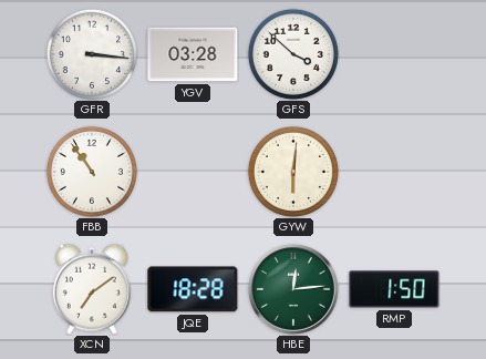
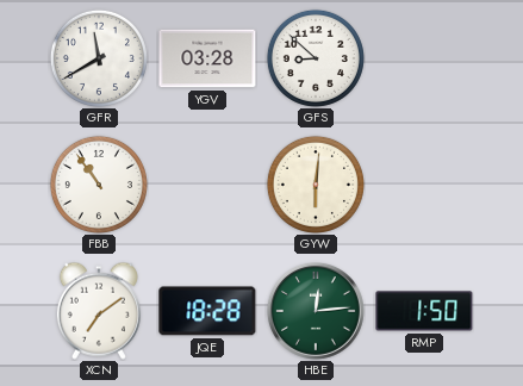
GFR: 3:16 -> 11:40 (99, 58)
GFS: 3:52 -> 8:52 (316, 58)
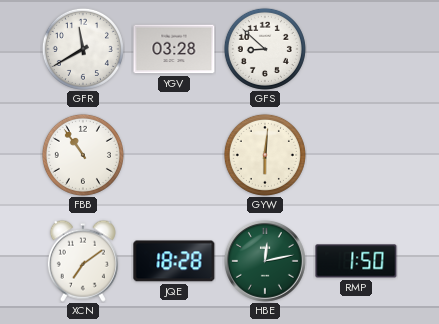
HBE: 12:14 -> 12:13 (265, 261)
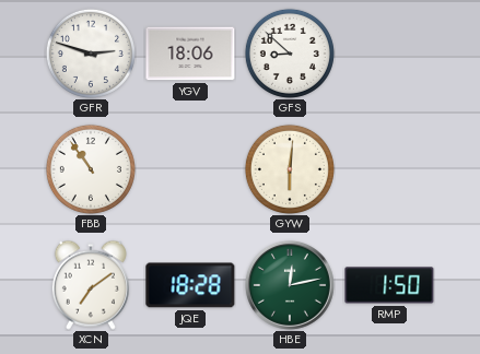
GFR: 11:40 -> 2:48 (91, 54)
YGV: 03:28 -> 18:06 (190, 54)
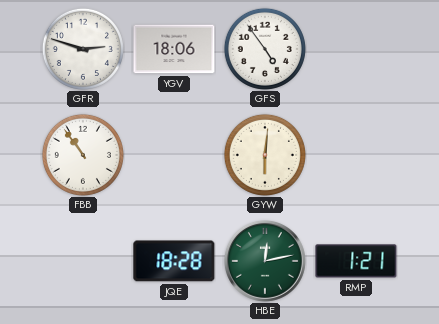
GFS: 8:52 -> 4:54 (265, 49)
XCN: 7:09 -> none (91, 285)
RMP: 1:50 -> 1:21 (356, 261)
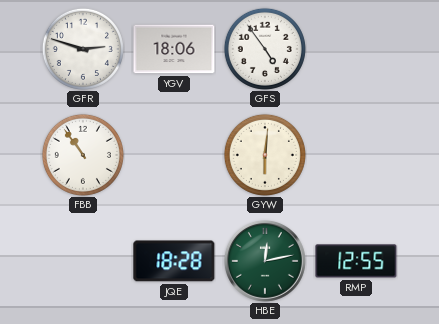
RMP: 1:21 -> 12:55 (356, 261)
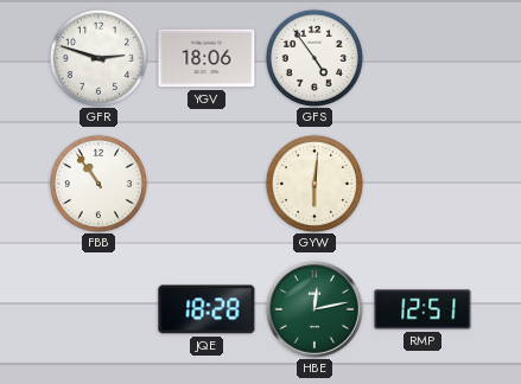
RMP: 12:55 -> 12:51 (422, 309)
